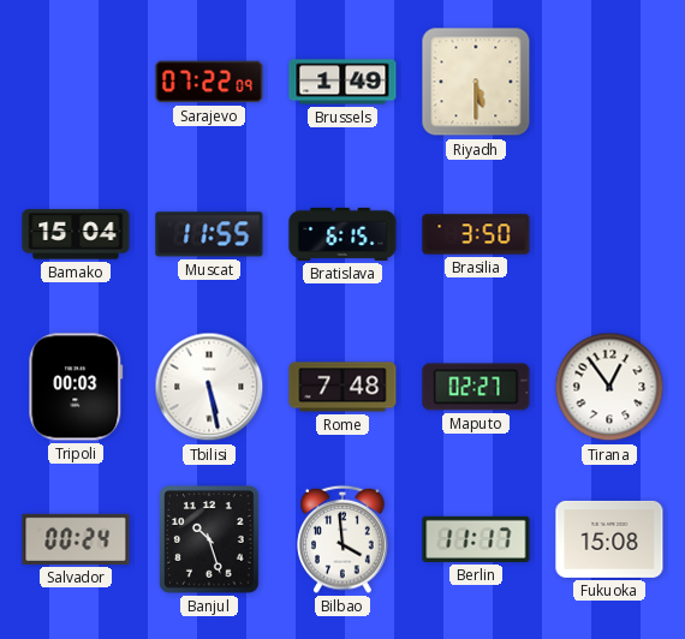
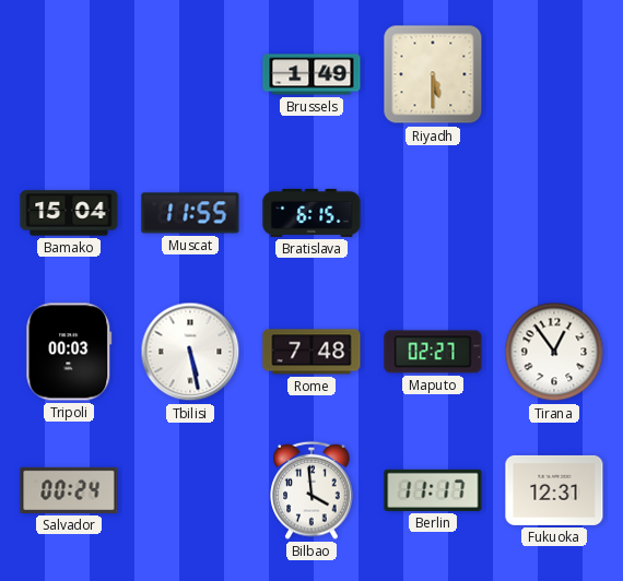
Sarajevo: 07:22 -> none (209, 82)
Brasilia: 3:50 -> none (476, 234)
Banjul: 10:27 -> none (210, 541)
Fukuoka: 15:08 -> 12:31 (554, 490)
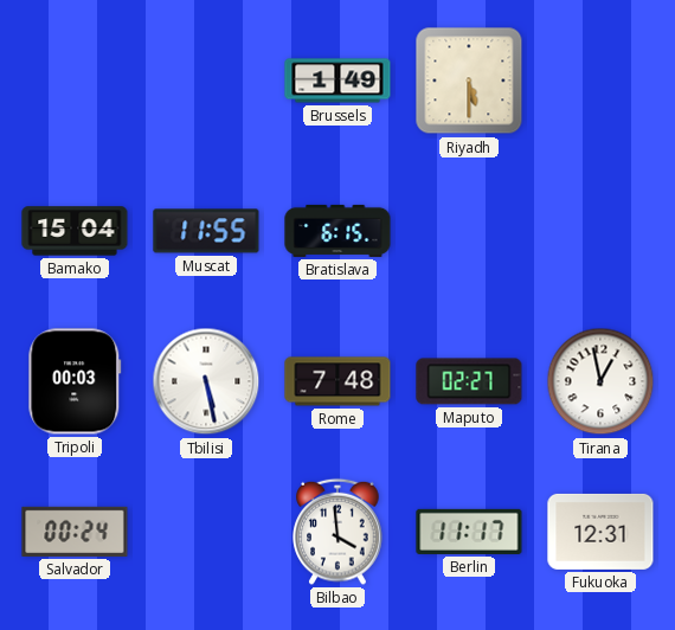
Tirana: 12:54 -> 12:58 (600, 381)
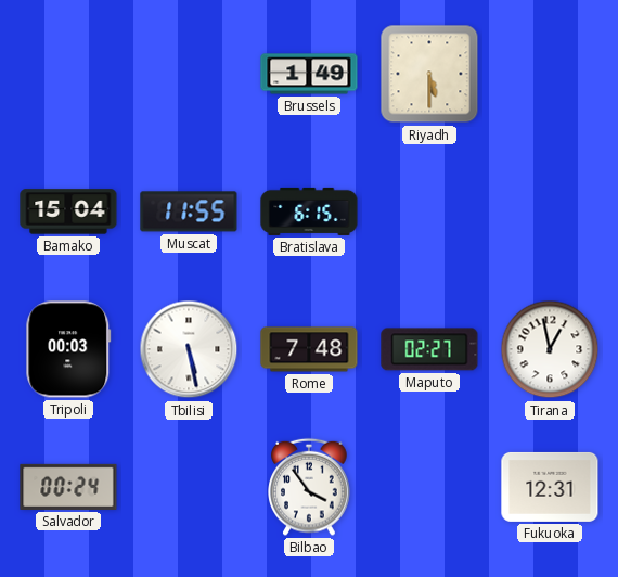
Bilbao: 3:59 -> 3:54 (309, 487)
Berlin: 11:17 -> none (469, 532)
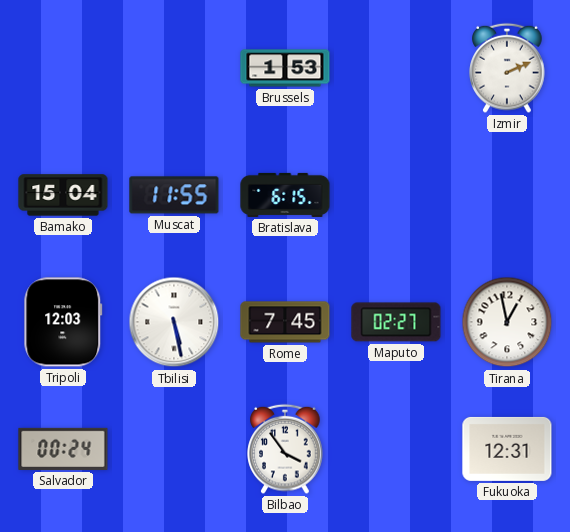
Brussels: 1:49 -> 1:53 (285, 68)
Riyadh: 5:30 -> none (429, 74)
Izmir: none -> 2:11 (507, 68)
Tripoli: 00:03 -> 12:03 (63, 322)
Rome: 7:48 -> 7:45 (285, 322)
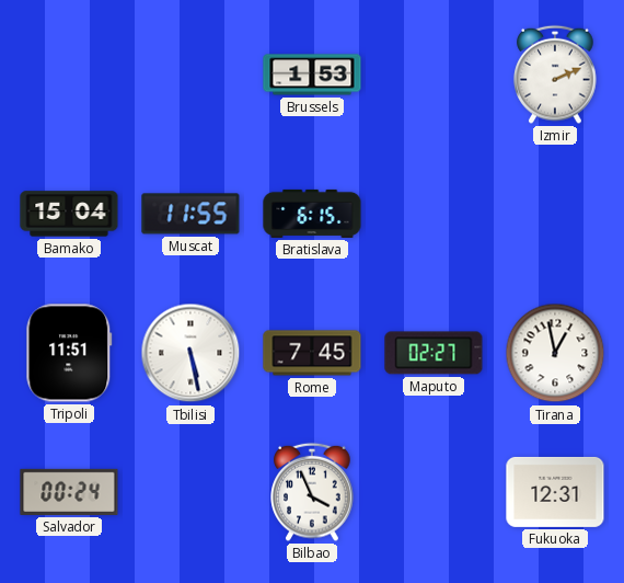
Tripoli: 12:03 -> 11:51 (69, 353)
Bilbao: 3:54 -> 3:56 (312, 492)
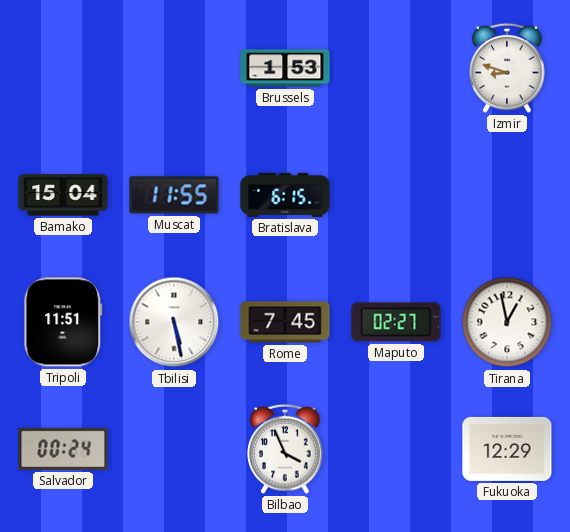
Izmir: 2:11 -> 8:48 (507, 68)
Fukuoka: 12:31 -> 12:29 (507, 449)
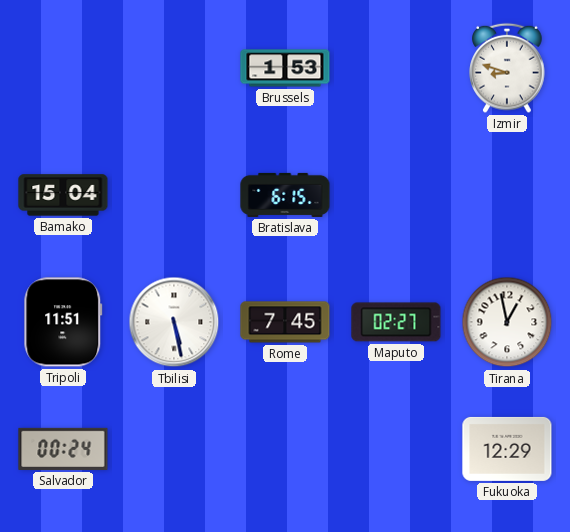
Muscat: 11:55 -> none (174, 195)
Bilbao: 3:56 -> none (285, 449)
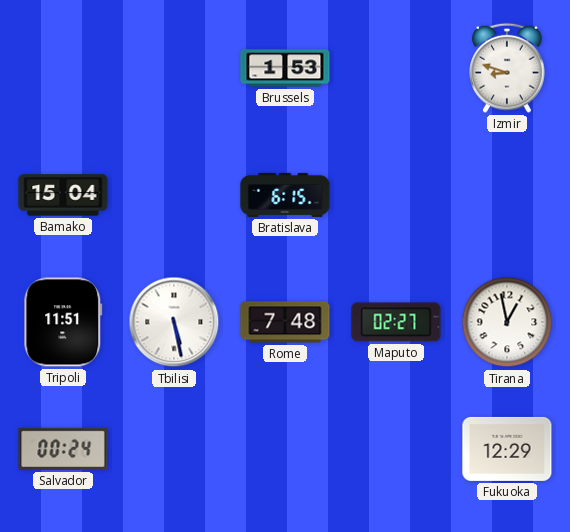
Rome: 7:45 -> 7:48 (285, 322)
